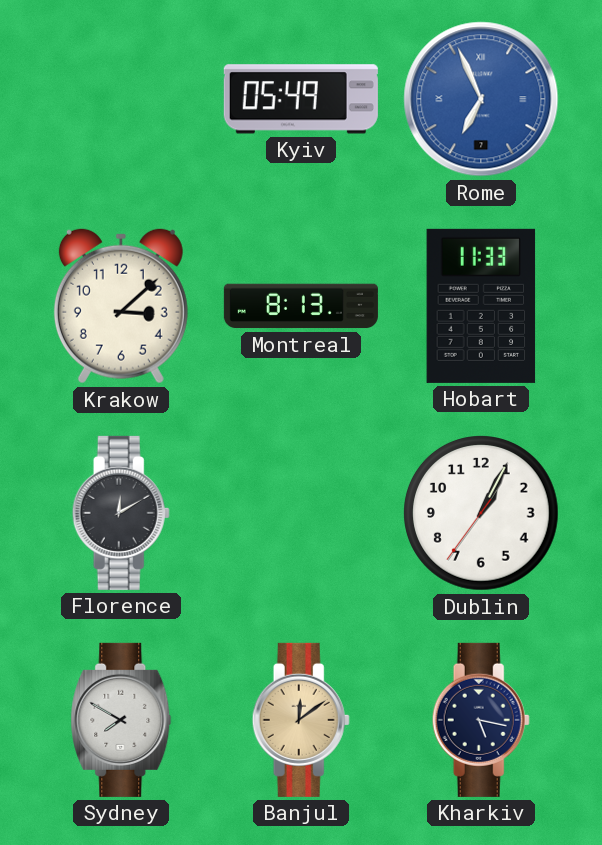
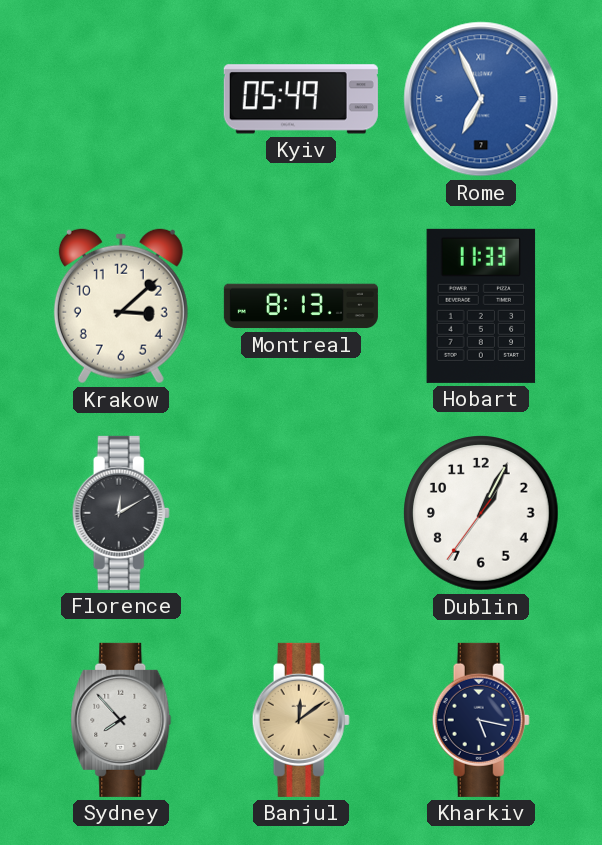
Sydney: 7:50 -> 7:53 (121, 720)
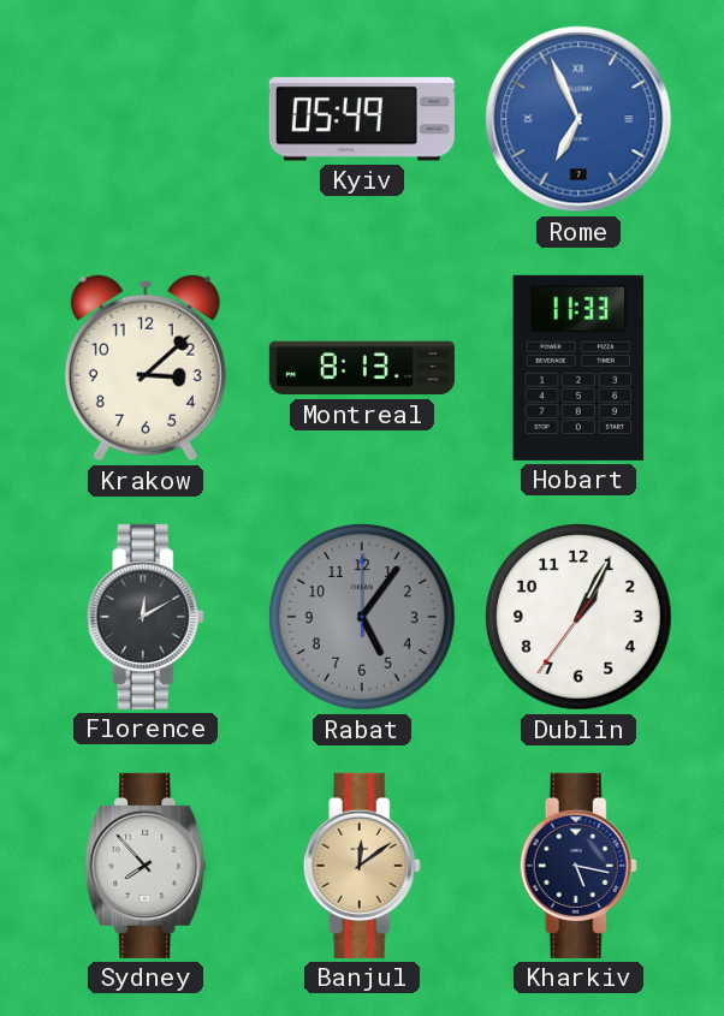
Rabat: none -> 5:06 (363, 618)
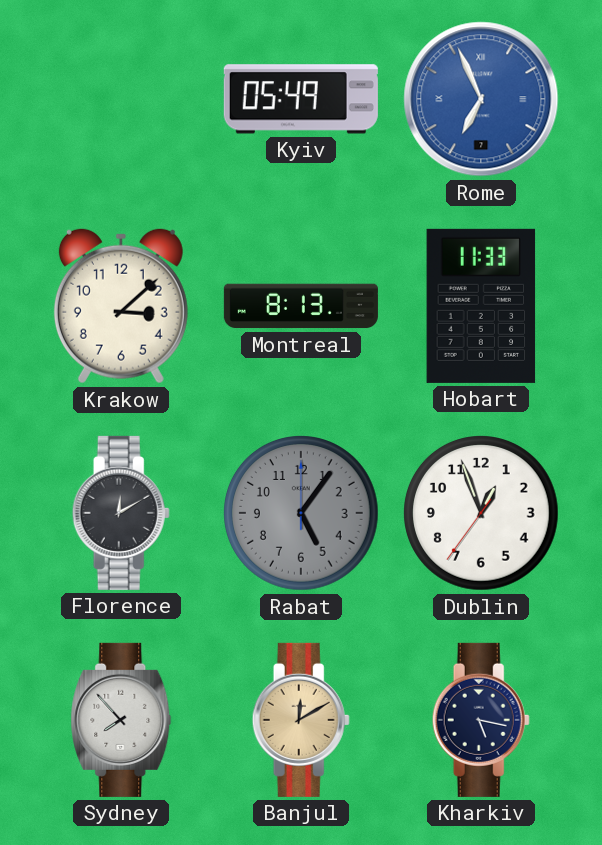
Dublin: 1:04 -> 12:56 (482, 514)
Banjul: 12:09 -> 12:10 (301, 720)
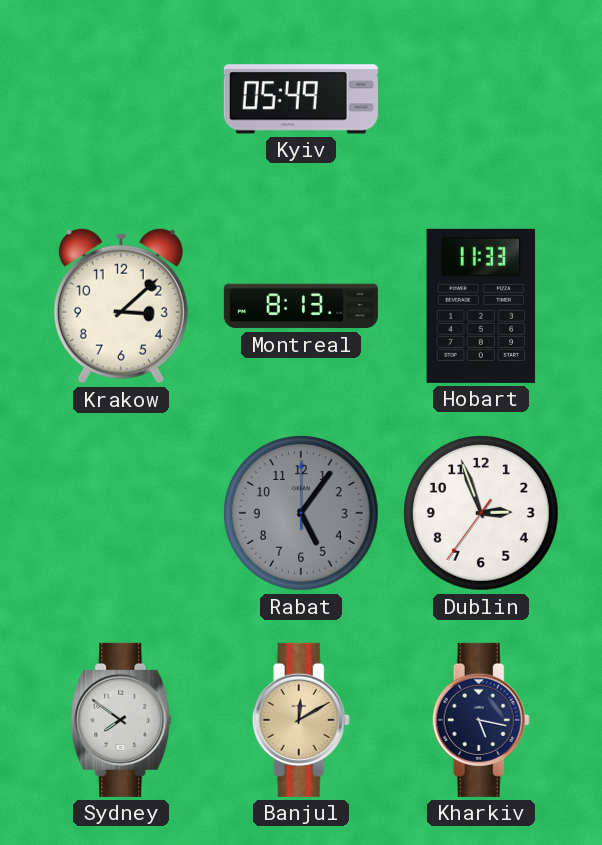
Rome: 6:56 -> none (481, 99)
Florence: 12:10 -> none (121, 513)
Dublin: 12:56 -> 2:56 (482, 514)
Sydney: 7:53 -> 7:51 (121, 720)
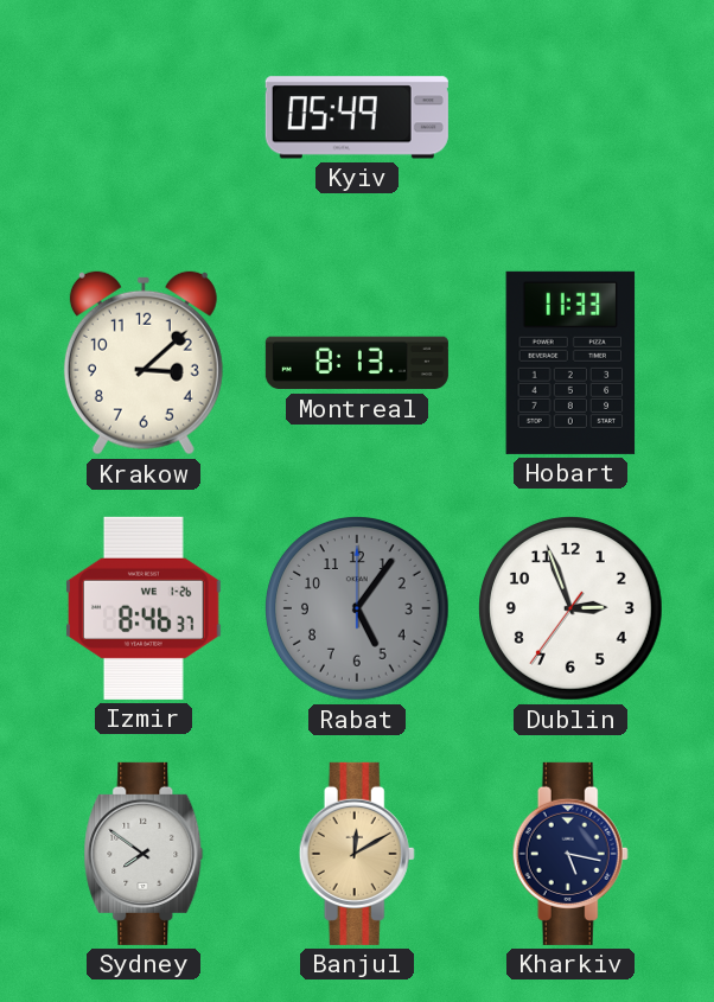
Izmir: none -> 8:46 (145, 608)
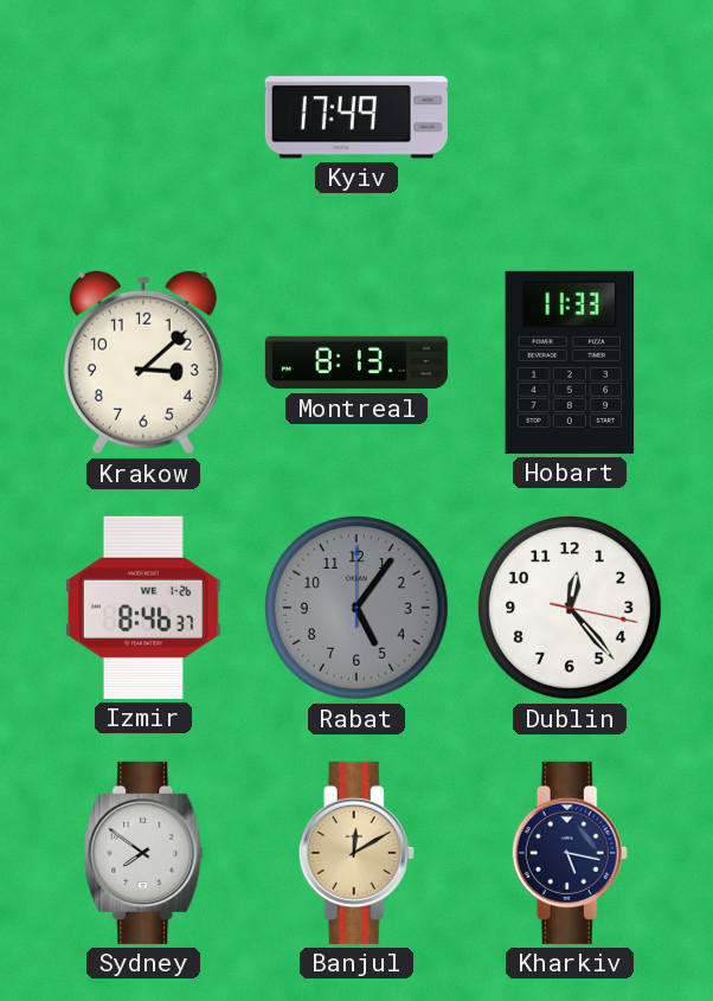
Kyiv: 05:49 -> 17:49 (356, 117)
Dublin: 2:56 -> 12:23 (571, 609)
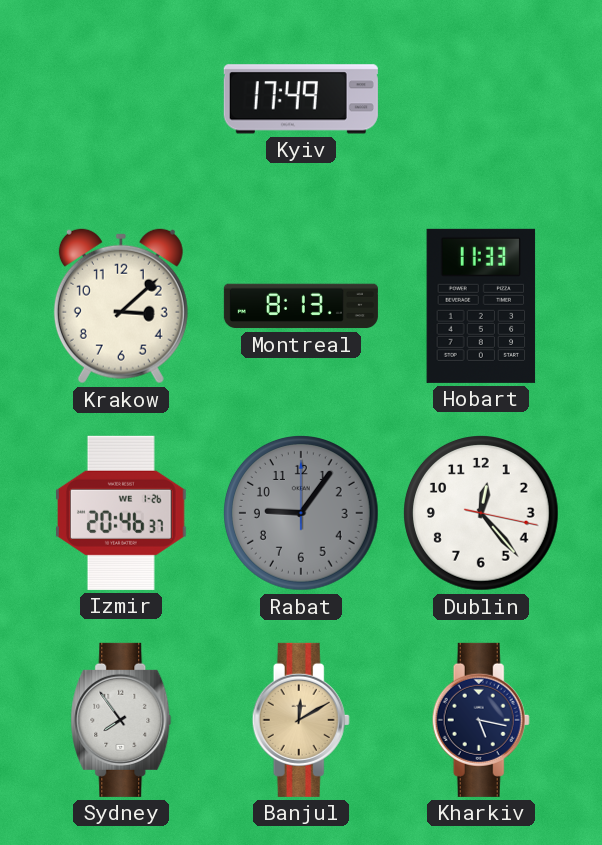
Izmir: 8:46 -> 20:46 (122, 513)
Rabat: 5:06 -> 9:06 (302, 514)
Sydney: 7:51 -> 7:54 (121, 720)
